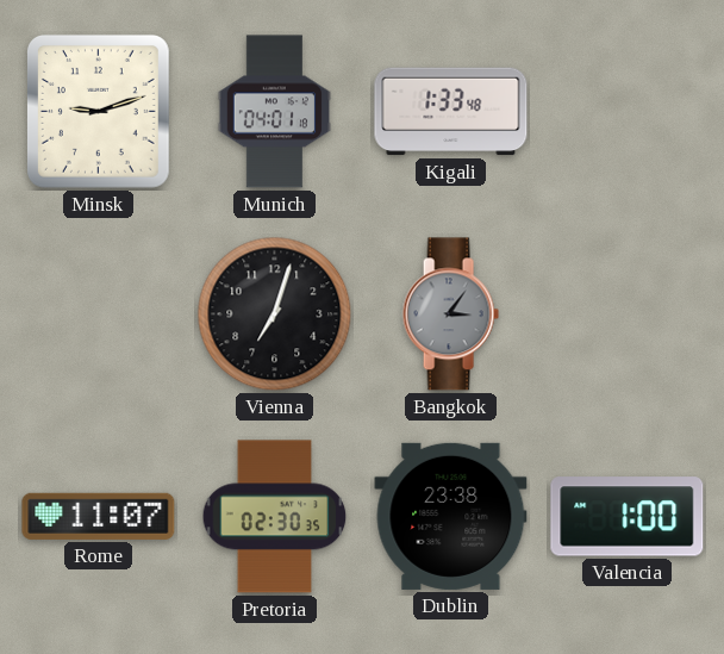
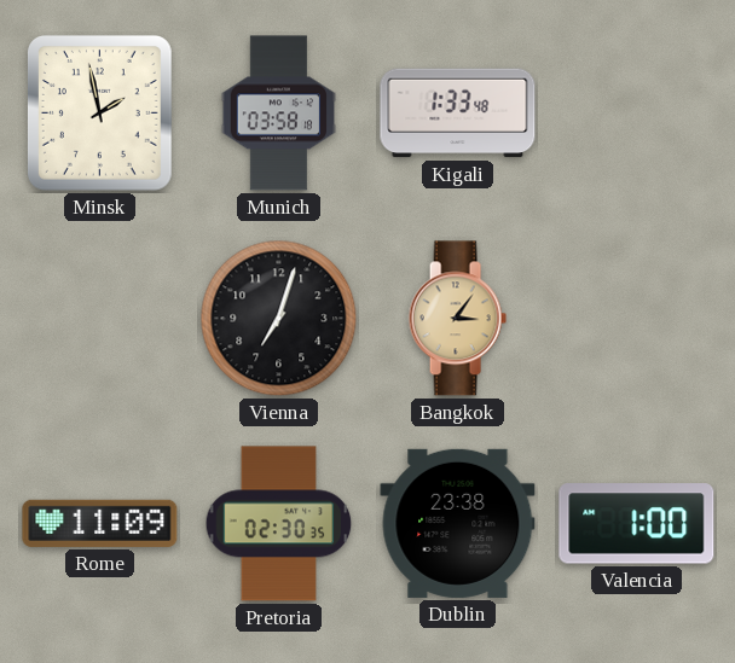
Minsk: 9:12 -> 1:58 (99, 112)
Munich: 04:01 -> 03:58 (279, 114)
Bangkok dial: grey -> champagne (457, 319)
Rome: 11:07 -> 11:09 (100, 523)
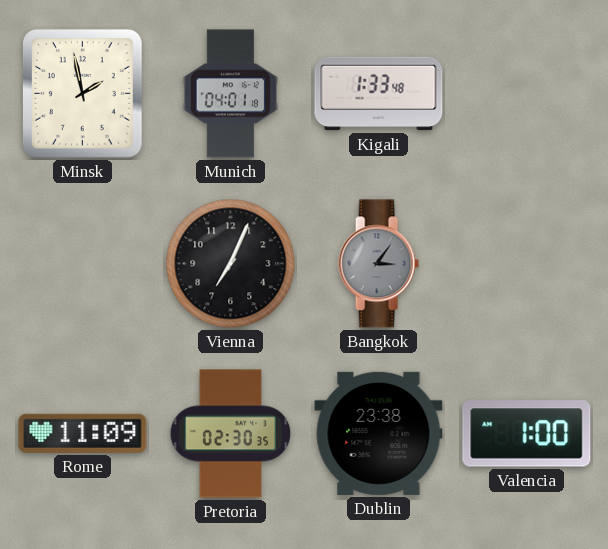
Munich: 03:58 -> 04:01 (231, 94)
Vienna: 7:03 -> 7:04 (231, 264)
Bangkok dial: champagne -> grey (378, 264)
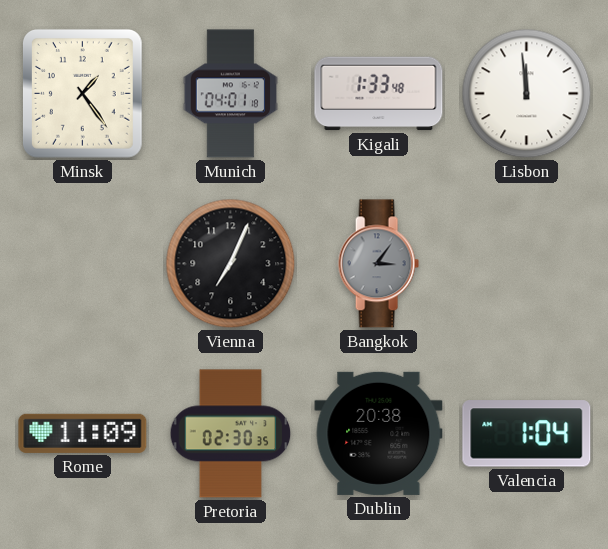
Minsk: 1:58 -> 1:24 (82, 93)
Lisbon: none -> 11:59 (527, 94)
Dublin: 23:38 -> 20:38 (379, 433)
Valencia: 1:00 -> 1:04 (527, 434)
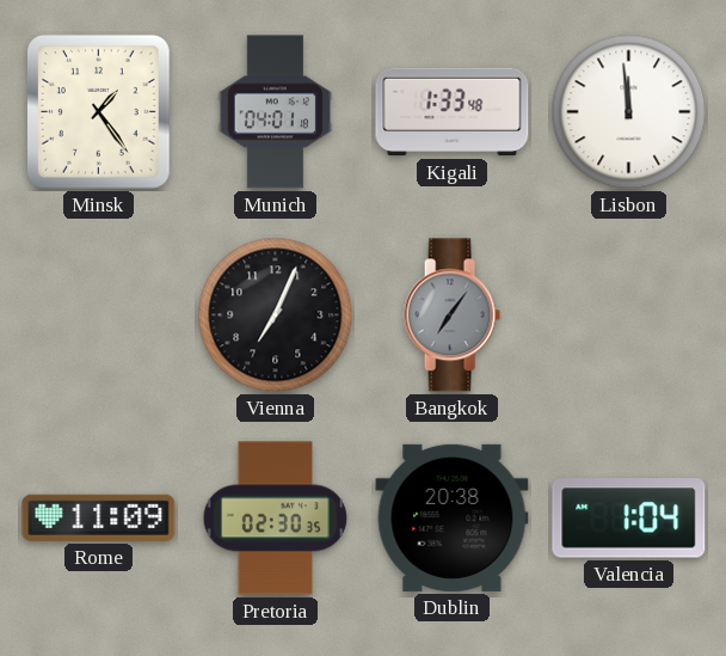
Bangkok: 3:06 -> 7:06 (451, 315)
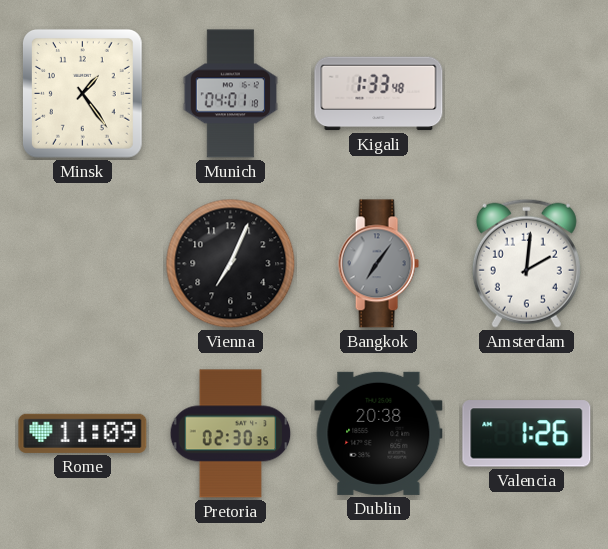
Lisbon: 11:59 -> none (629, 112)
Amsterdam: none -> 2:01 (526, 263)
Valencia: 1:04 -> 1:26 (527, 434)
